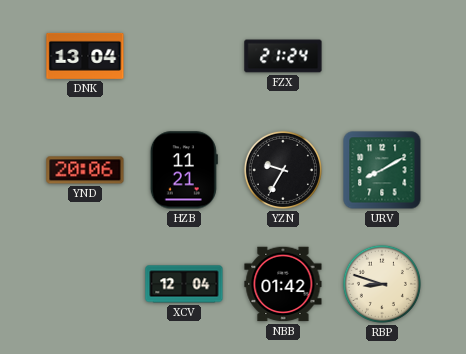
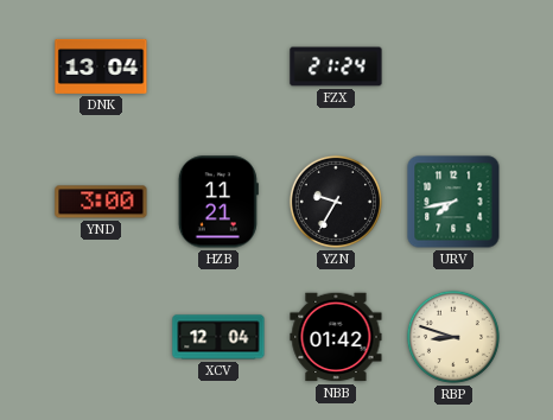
YND: 20:06 -> 3:00 (101, 202)
URV: 8:10 -> 7:43 (453, 202)
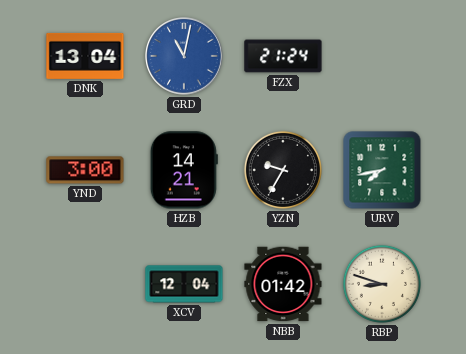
GRD: none -> 11:02 (185, 57)
HZB: 11:21 -> 14:21 (184, 170)
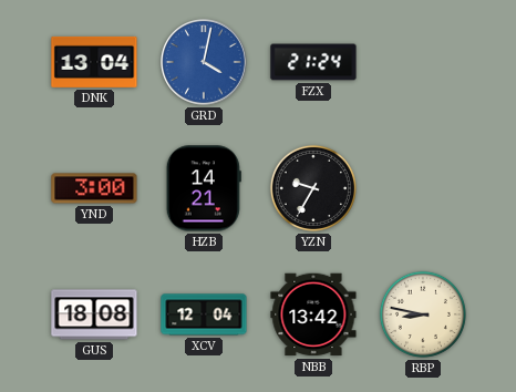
GRD: 11:02 -> 4:02 (205, 63)
URV: 7:43 -> none (382, 170)
GUS: none -> 18:08 (94, 314)
NBB: 01:42 -> 13:42 (313, 314)
RBP: 8:48 -> 8:47 (423, 314)
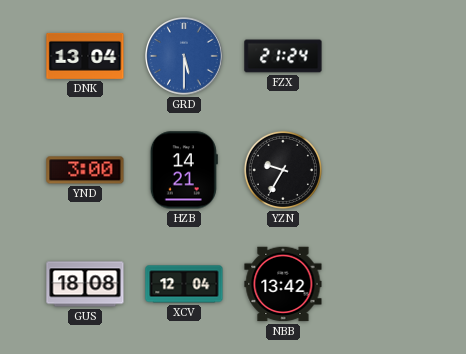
GRD: 4:02 -> 5:30 (185, 57)
RBP: 8:47 -> none (423, 314)
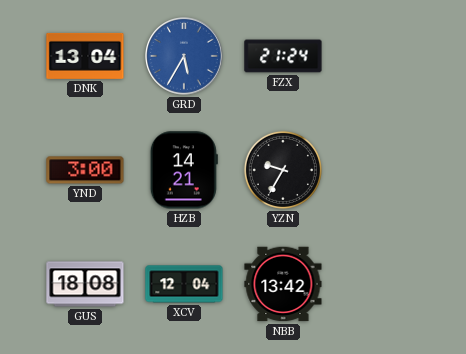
GRD: 5:30 -> 5:35 (185, 57)
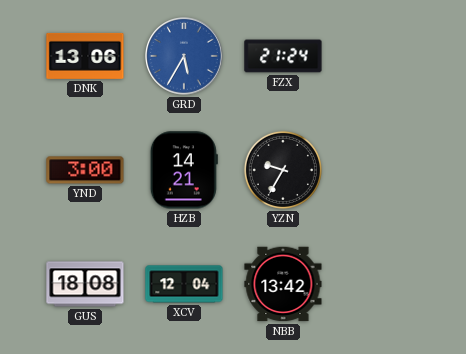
DNK: 13:04 -> 13:06 (85, 56)
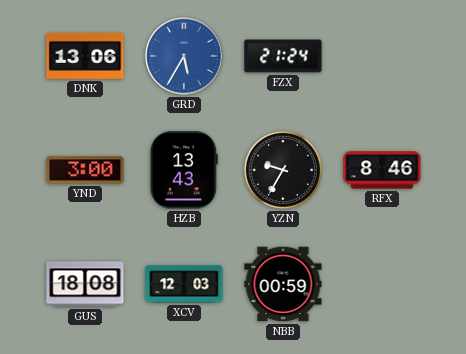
HZB: 14:21 -> 13:43 (184, 170)
RFX: none -> 8:46 (382, 170)
XCV: 12:04 -> 12:03 (184, 284)
NBB: 13:42 -> 00:59 (283, 284)
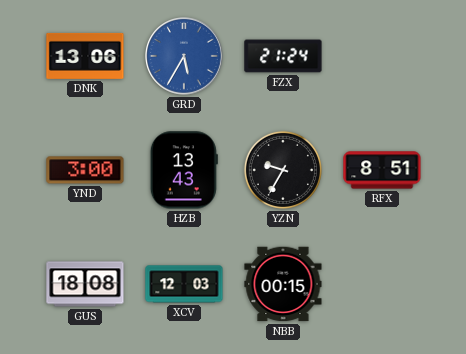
RFX: 8:46 -> 8:51 (382, 170)
NBB: 00:59 -> 00:15 (283, 284)
